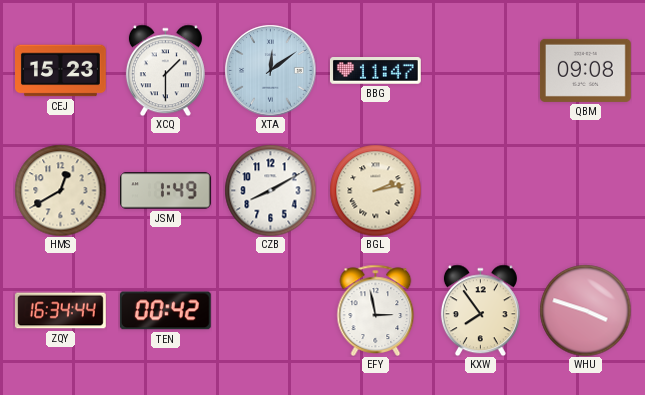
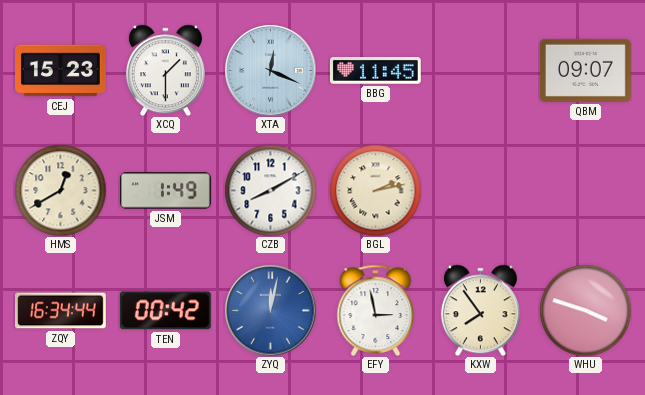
XTA: 12:09 -> 12:19 (270, 70)
BBG: 11:47 -> 11:45 (376, 71)
QBM: 09:08 -> 09:07 (585, 70)
ZYQ: none -> 12:02 (270, 310)
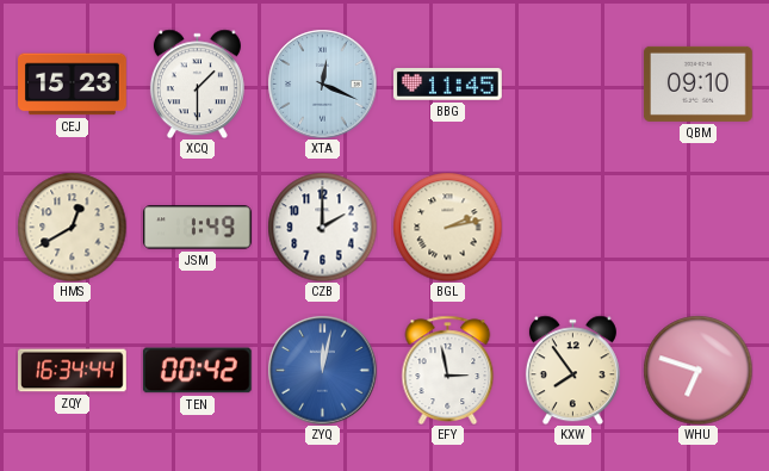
QBM: 09:07 -> 09:10 (697, 83)
CZB: 8:10 -> 2:00 (322, 227)
WHU: 3:48 -> 6:48 (697, 370)
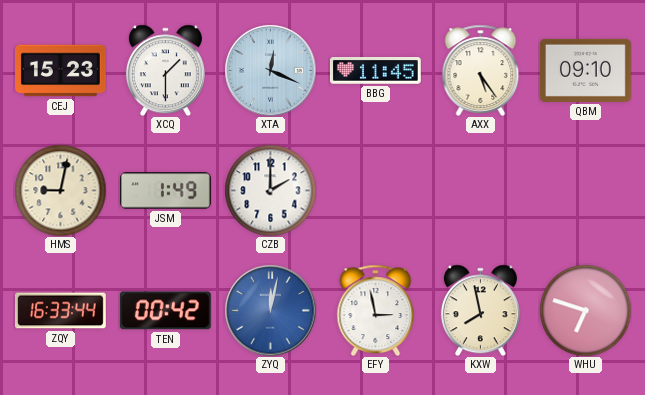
AXX: none -> 5:24 (481, 70)
HMS: 12:40 -> 9:02 (60, 190)
BGL: 2:13 -> none (447, 227)
ZQY: 16:34 -> 16:33 (61, 311)
KXW: 7:54 -> 7:58 (480, 310)
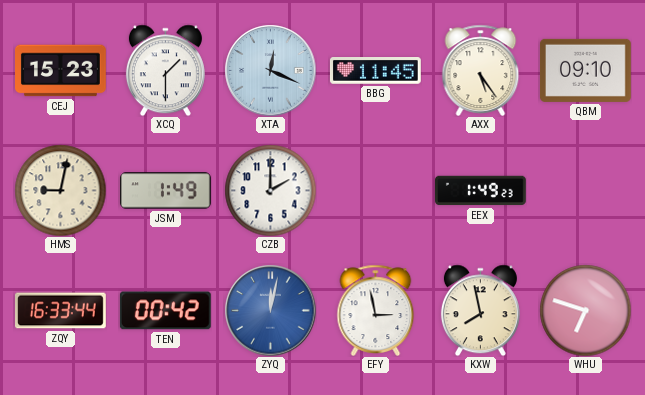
EEX: none -> 1:49 (481, 191)
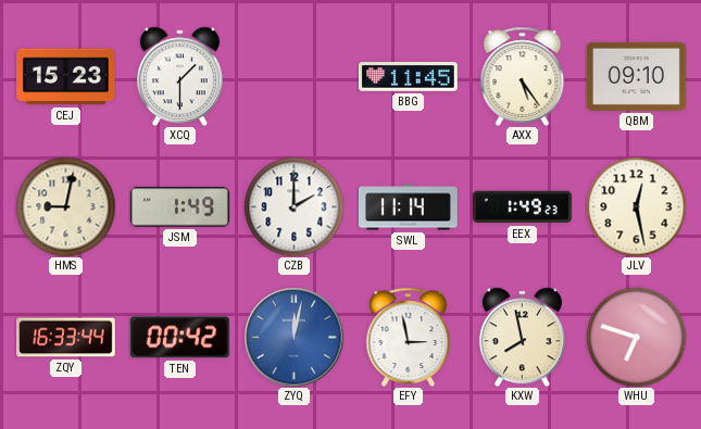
XTA: 12:19 -> none (270, 70)
SWL: none -> 11:14 (409, 207)
JLV: none -> 12:28 (636, 206)
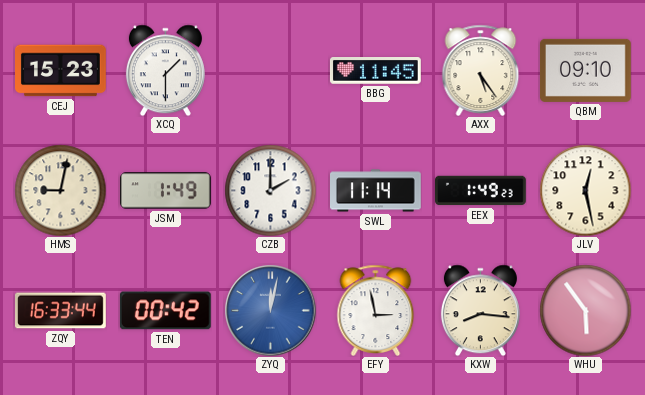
KXW: 7:58 -> 8:16 (480, 310)
WHU: 6:48 -> 5:54 (585, 310)
